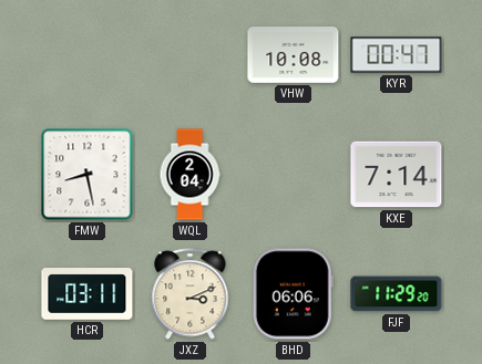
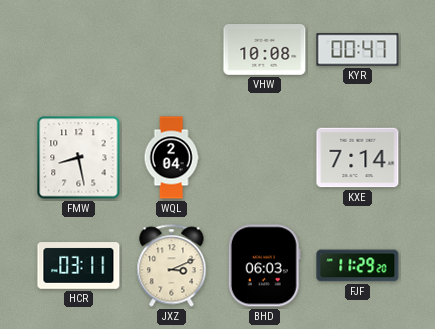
BHD: 06:06 -> 06:03 (264, 266)
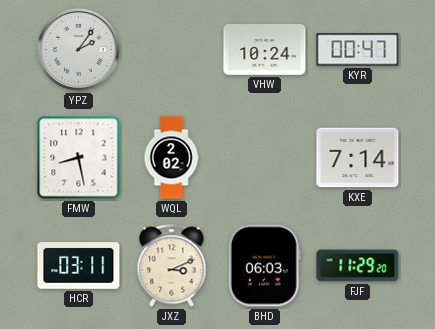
YPZ: none -> 2:06 (78, 49)
VHW: 10:08 -> 10:24 (265, 50)
WQL: 2:04 -> 2:02 (171, 158)
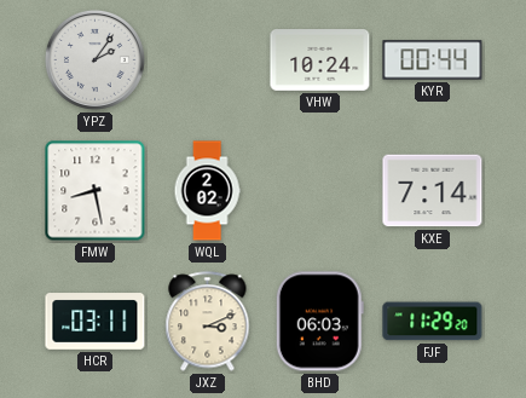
KYR: 00:47 -> 00:44 (433, 60)
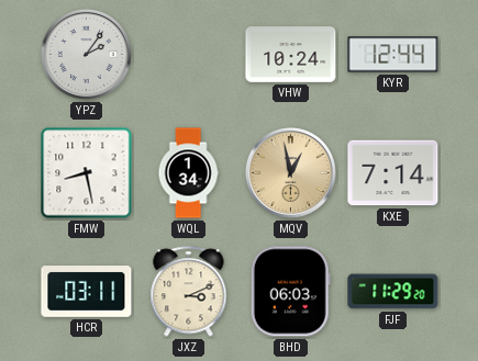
KYR: 00:44 -> 12:44 (393, 55)
WQL: 2:02 -> 1:34 (188, 173)
MQV: none -> 12:58 (290, 172)
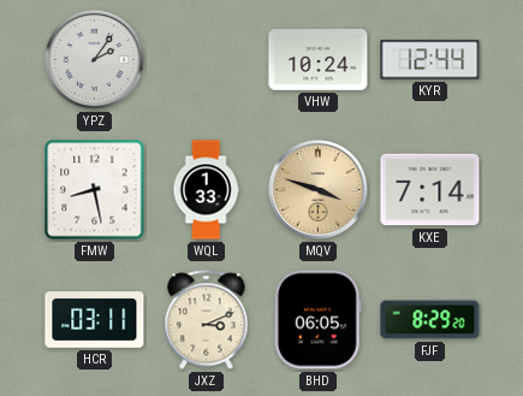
WQL: 1:34 -> 1:33 (206, 190)
MQV: 12:58 -> 3:48 (317, 189)
BHD: 06:03 -> 06:05 (317, 320)
FJF: 11:29 -> 8:29 (430, 320)
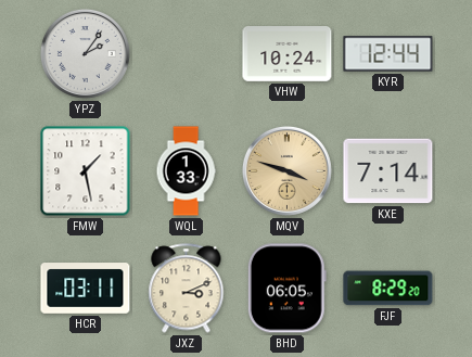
FMW: 8:28 -> 1:28 (86, 171)
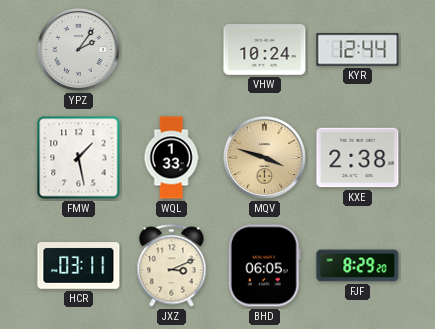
KXE: 7:14 -> 2:38 (358, 158)
